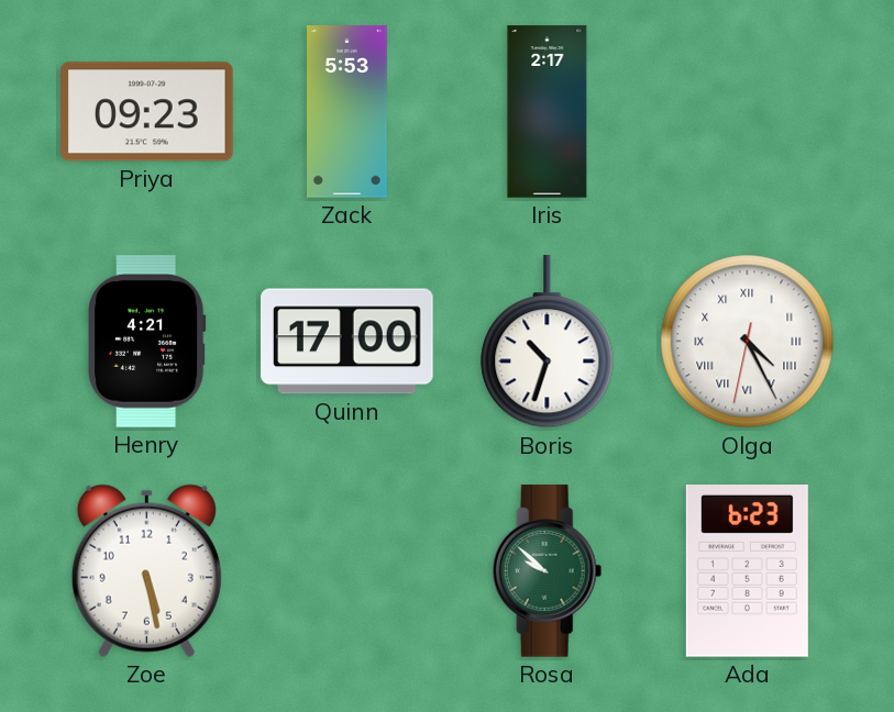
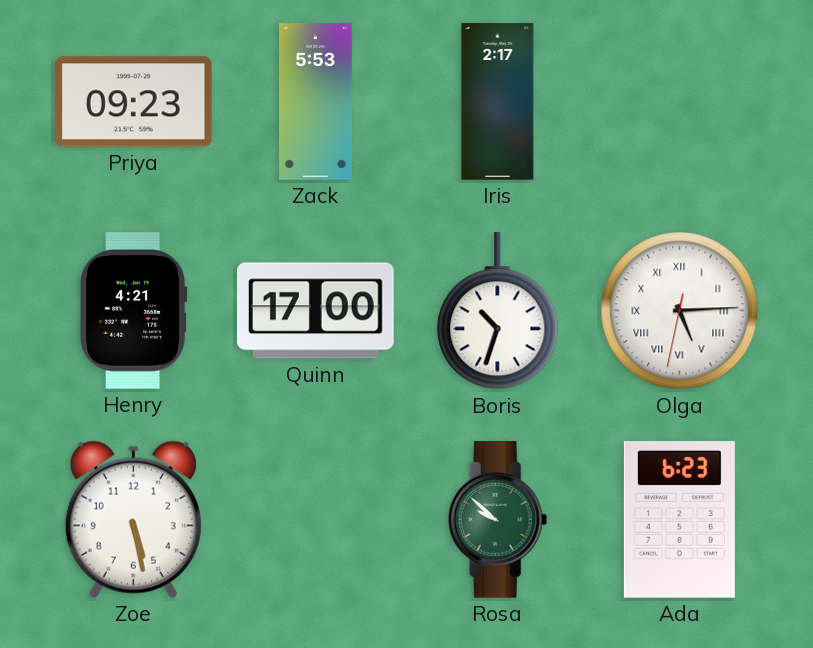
Olga: 4:25 -> 5:14 (680, 311)
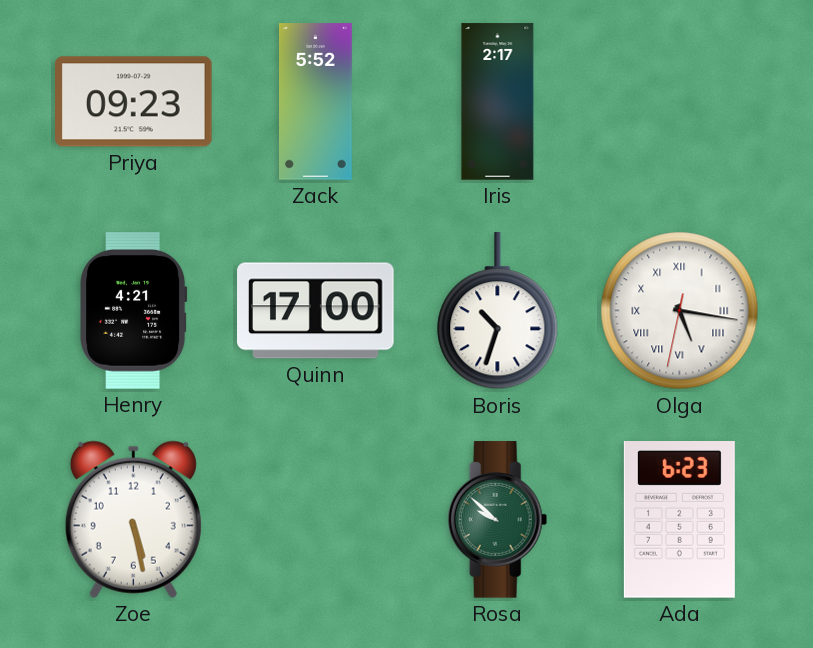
Zack: 5:53 -> 5:52 (316, 102)
Olga: 5:14 -> 5:16 (680, 311)
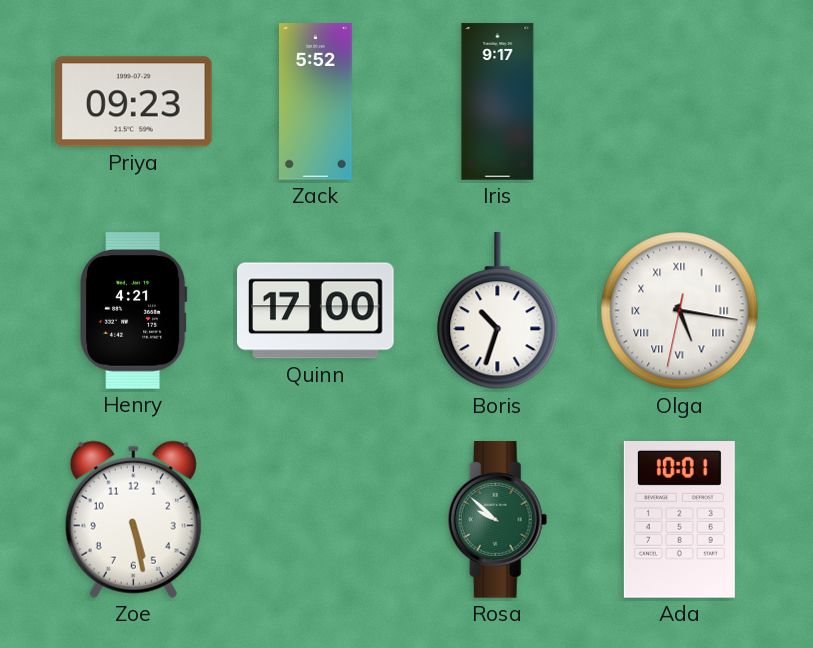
Iris: 2:17 -> 9:17 (498, 102)
Ada: 6:23 -> 10:01 (679, 520)
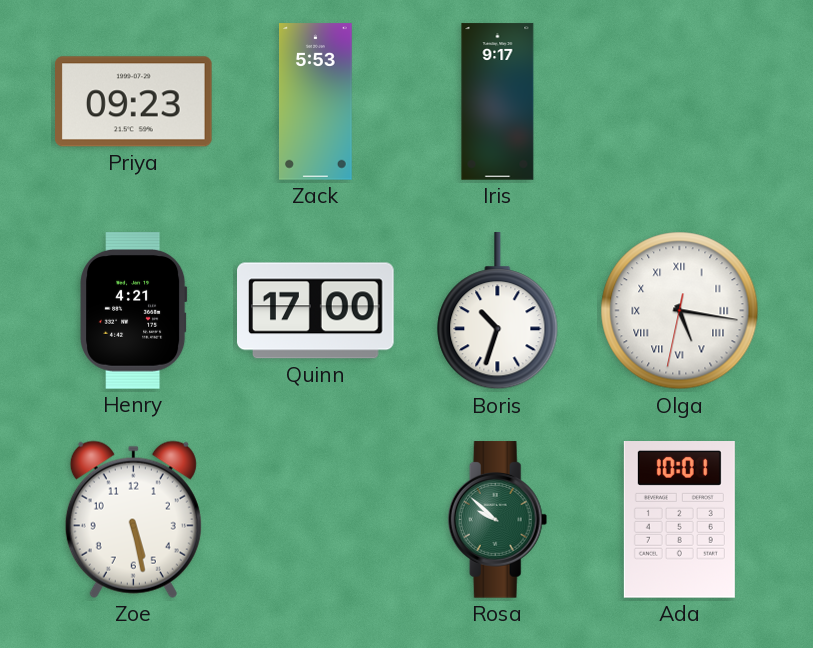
Zack: 5:52 -> 5:53 (316, 102)
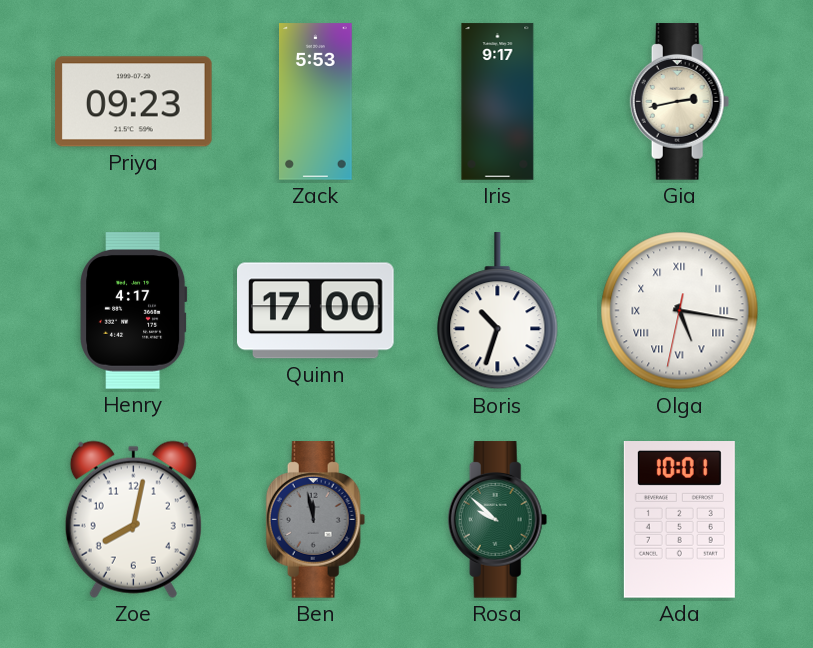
Gia: none -> 2:43 (680, 102)
Henry: 4:21 -> 4:17 (134, 311)
Zoe: 5:28 -> 8:02 (133, 519)
Ben: none -> 11:58 (316, 520)
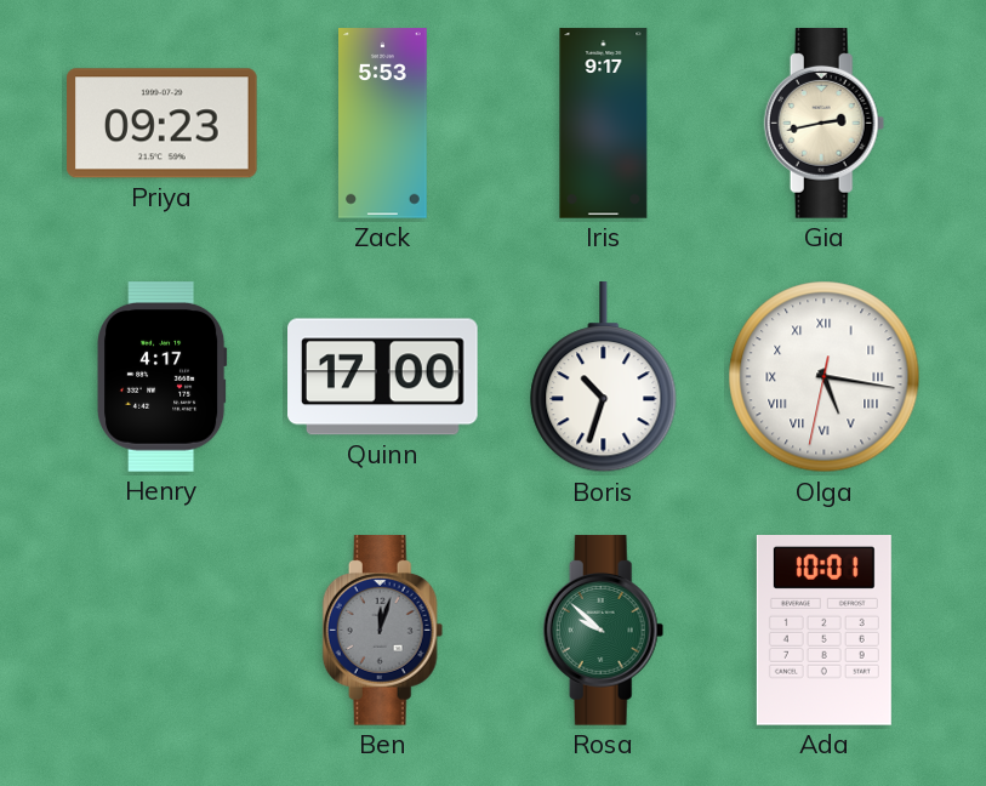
Zoe: 8:02 -> none (133, 519)
Ben: 11:58 -> 12:03 (383, 631)
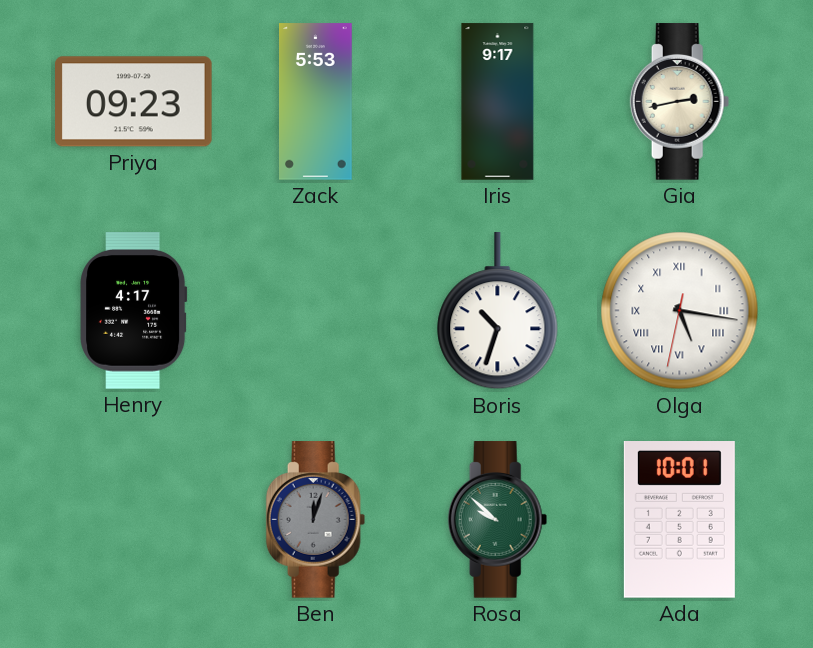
Quinn: 17:00 -> none (383, 377)
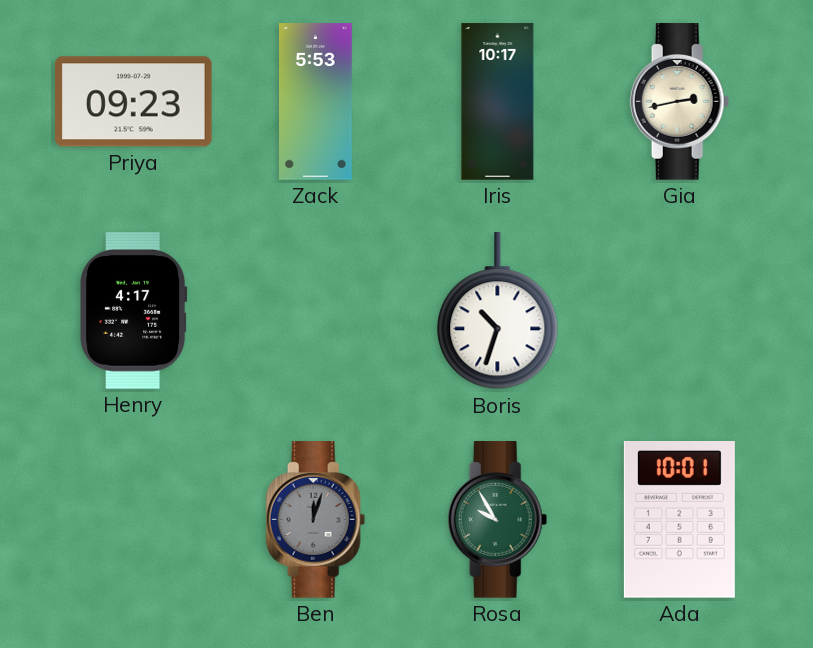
Iris: 9:17 -> 10:17 (498, 102)
Olga: 5:16 -> none (680, 311)
Rosa: 9:52 -> 9:55 (498, 520)
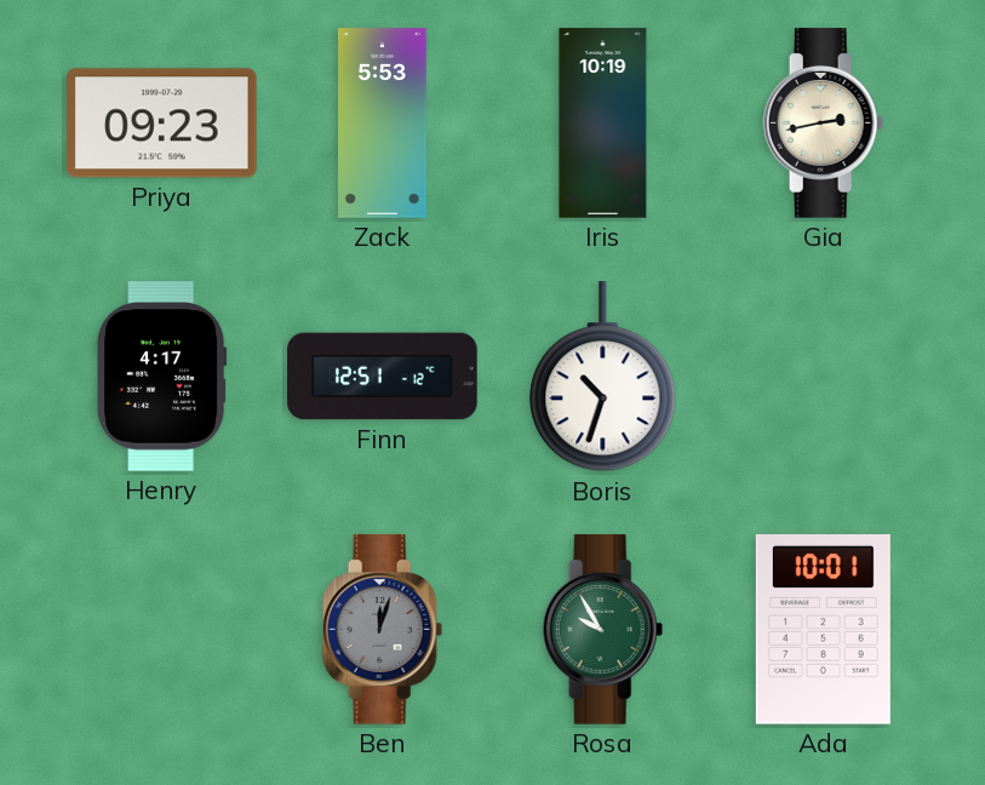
Iris: 10:17 -> 10:19 (603, 124)
Finn: none -> 12:51 (383, 377)
